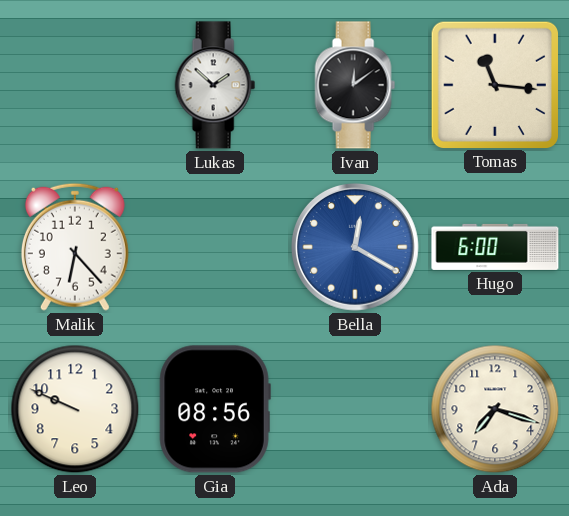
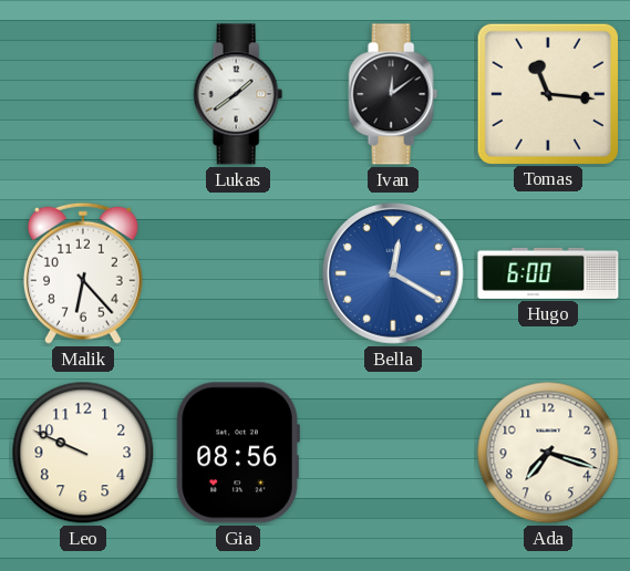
Lukas: 1:52 -> 1:39 (238, 94)
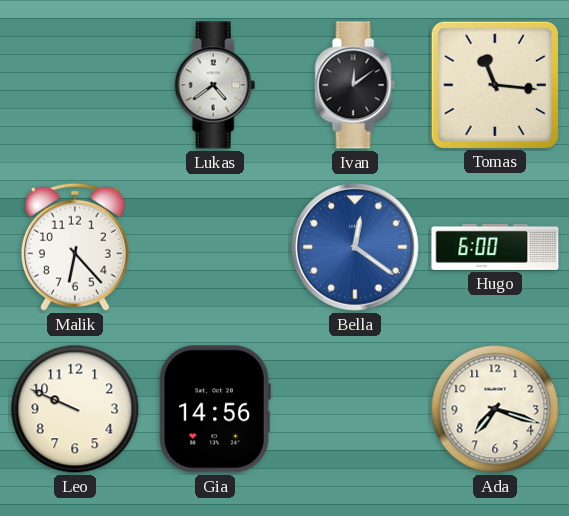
Lukas: 1:39 -> 4:39 (215, 85)
Bella: 12:20 -> 12:21 (355, 247)
Gia: 08:56 -> 14:56 (215, 409)
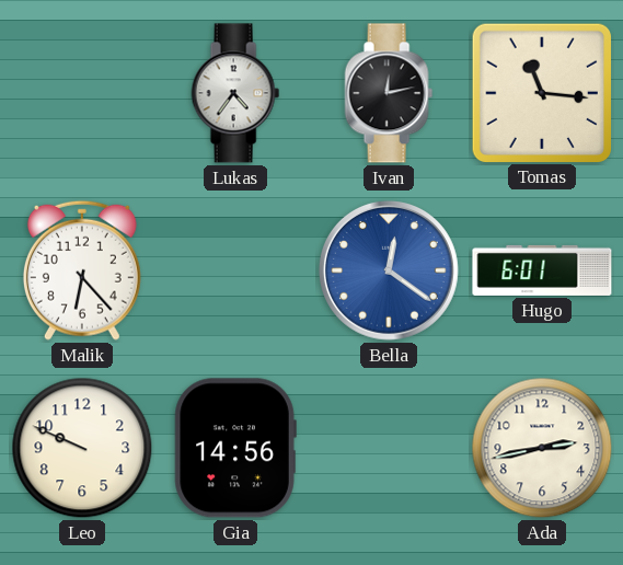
Lukas: 4:39 -> 4:36 (235, 93)
Ivan: 12:09 -> 12:13 (389, 93)
Hugo: 6:00 -> 6:01 (542, 270)
Ada: 7:18 -> 2:43 (542, 448)
